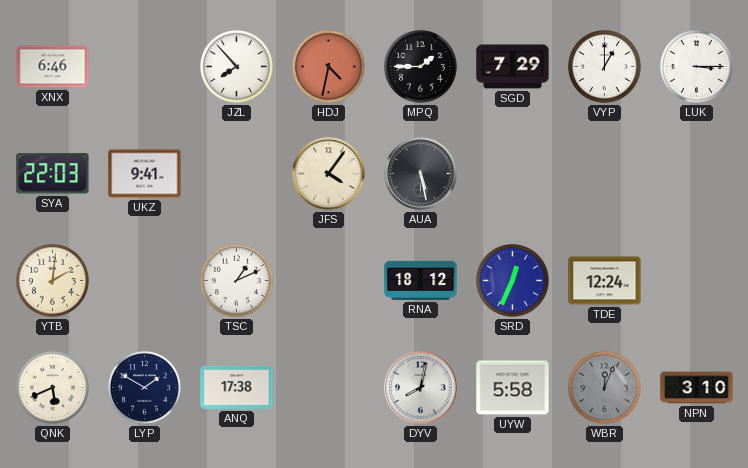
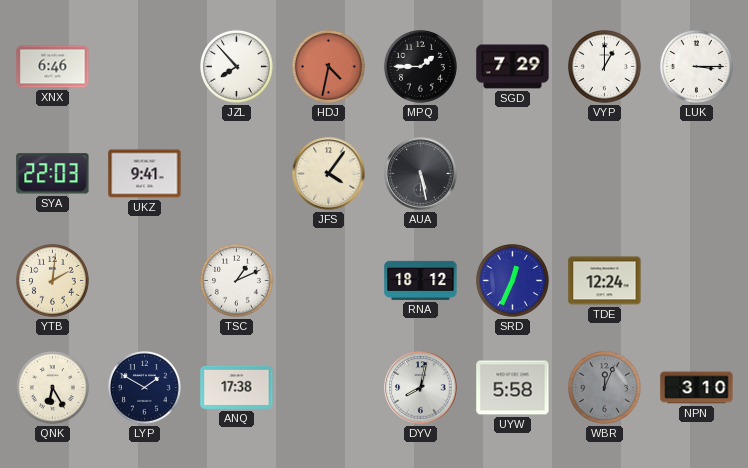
QNK: 5:41 -> 6:25 (52, 387)
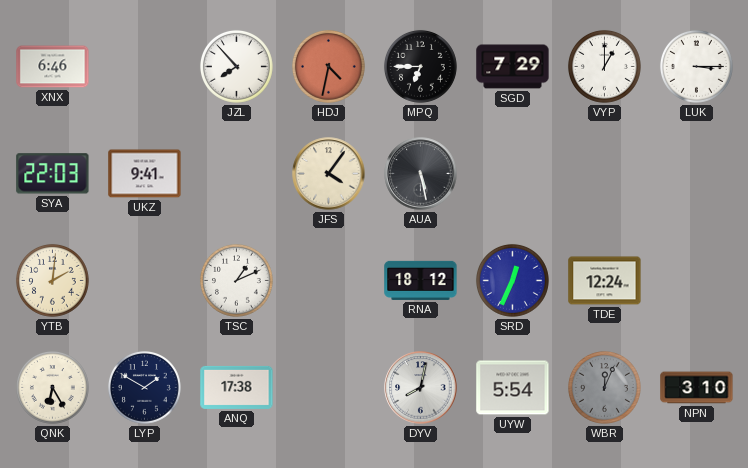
MPQ: 1:45 -> 6:45 (420, 66)
UYW: 5:58 -> 5:54 (513, 388)
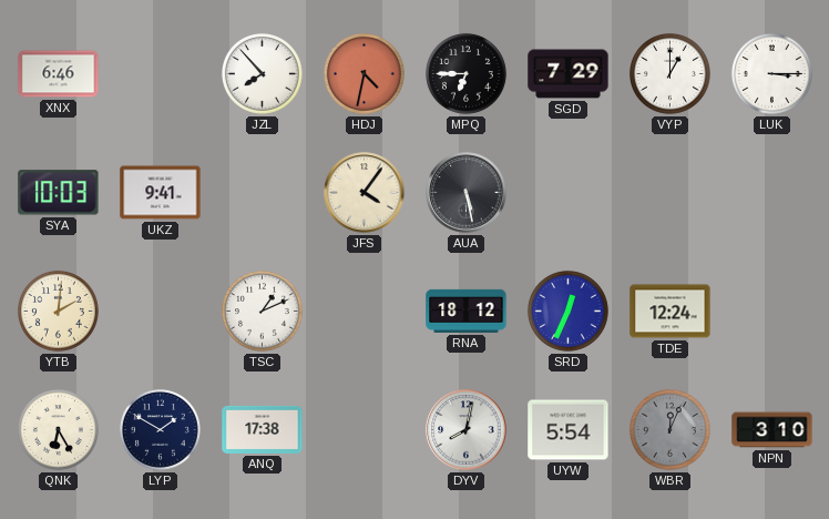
SYA: 22:03 -> 10:03 (59, 193)
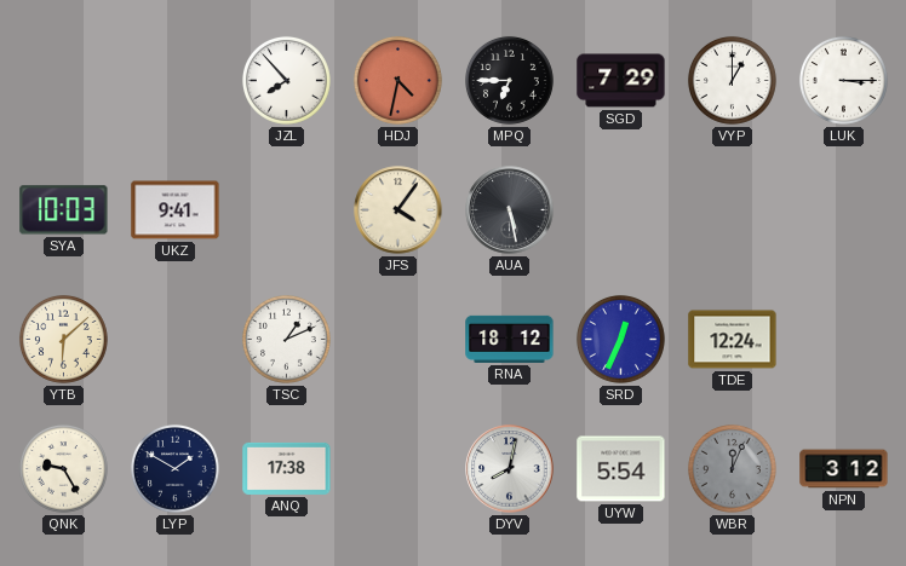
XNX: 6:46 -> none (59, 74)
YTB: 2:01 -> 6:08 (63, 339)
QNK: 6:25 -> 9:25 (63, 468)
NPN: 3:10 -> 3:12 (844, 469)
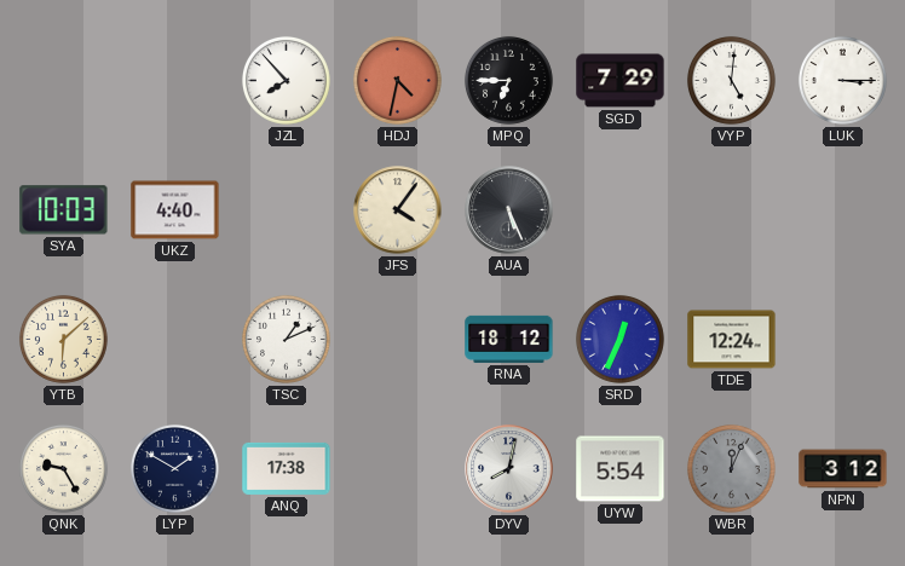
VYP: 1:00 -> 5:01 (731, 80)
UKZ: 9:41 -> 4:40 (175, 210)
AUA: 5:28 -> 5:26 (509, 210)
